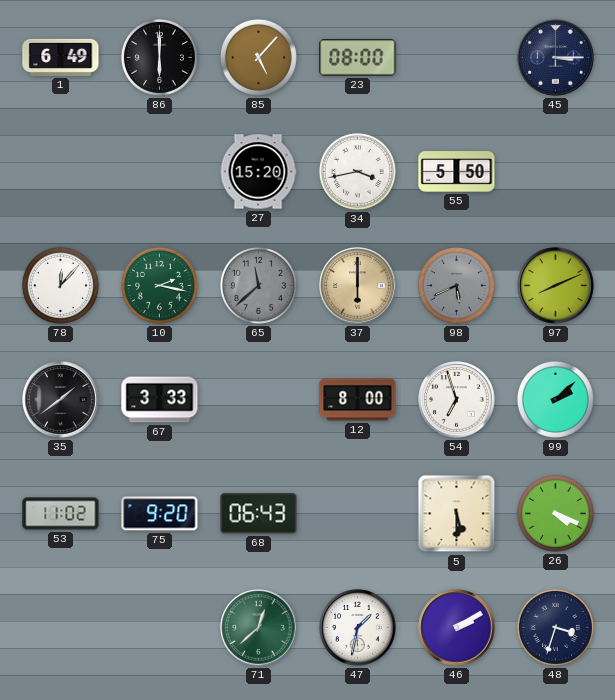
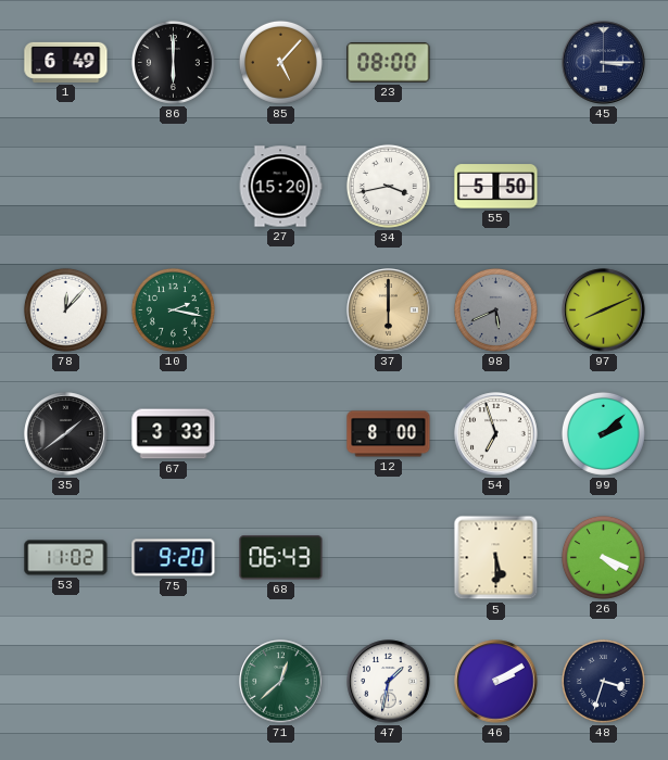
65: 11:38 -> none (258, 285)
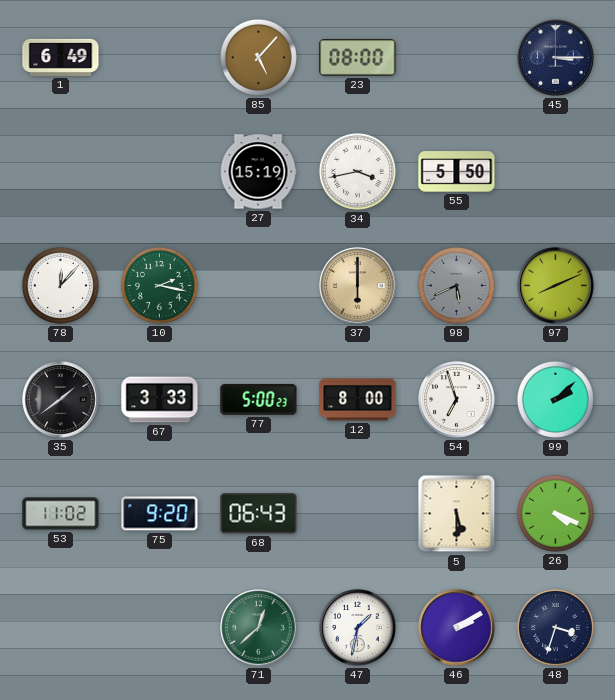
86: 6:00 -> none (173, 62)
27: 15:20 -> 15:19 (258, 172)
77: none -> 5:00 (259, 399)
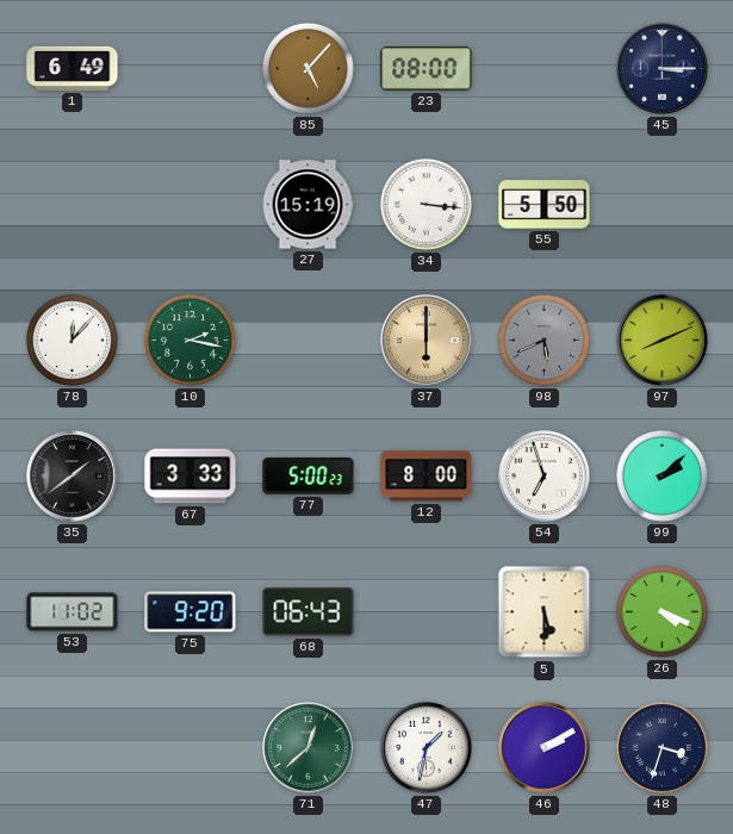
34: 3:43 -> 3:16 (425, 204)
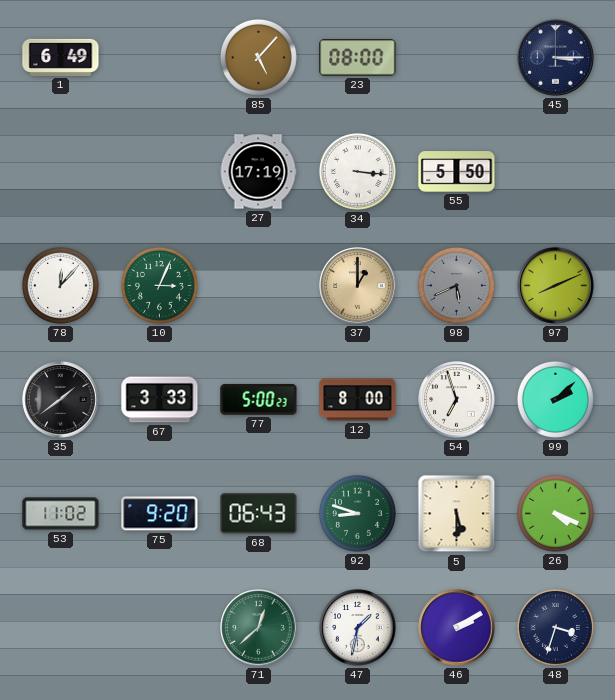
27: 15:19 -> 17:19 (258, 172)
10: 2:17 -> 3:04 (159, 285)
37: 6:00 -> 1:00 (358, 286)
92: none -> 8:48 (357, 513)
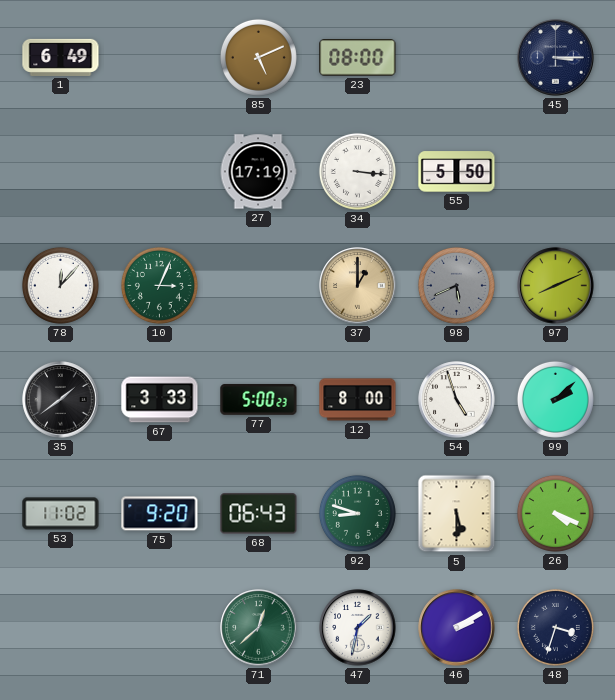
85: 5:07 -> 5:11 (258, 57)
54: 6:57 -> 4:57 (457, 400)
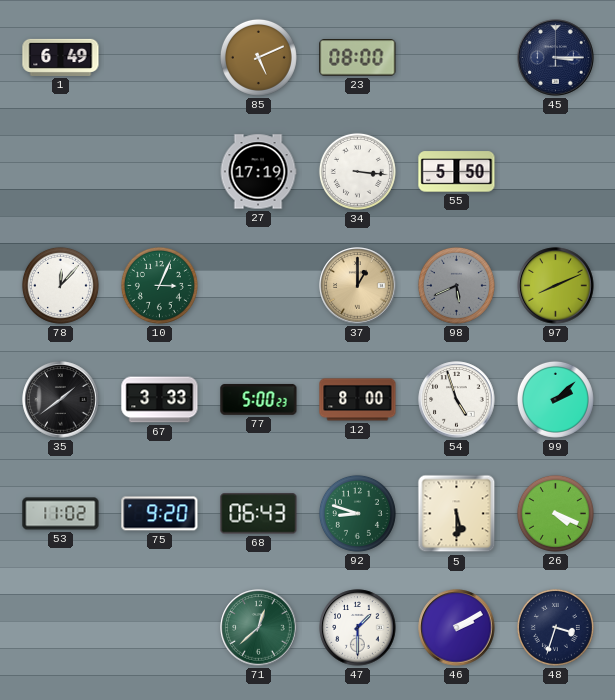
47: 1:32 -> 1:30 (358, 628)
